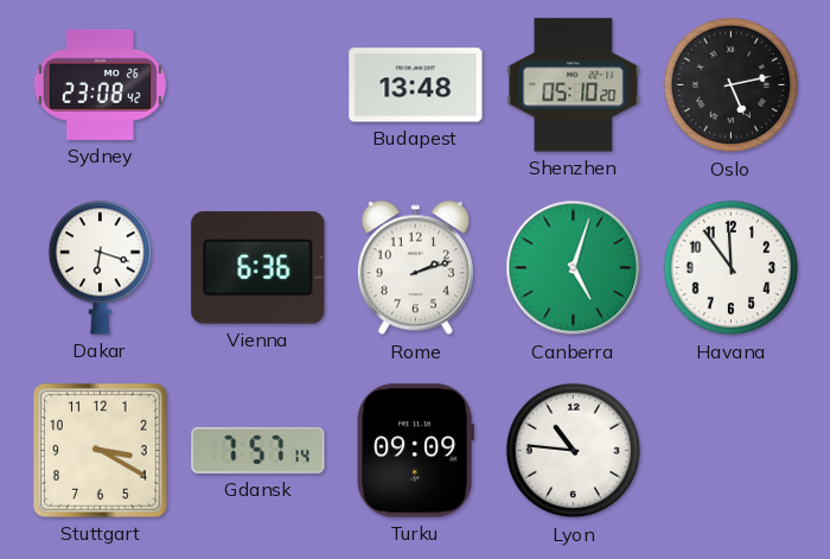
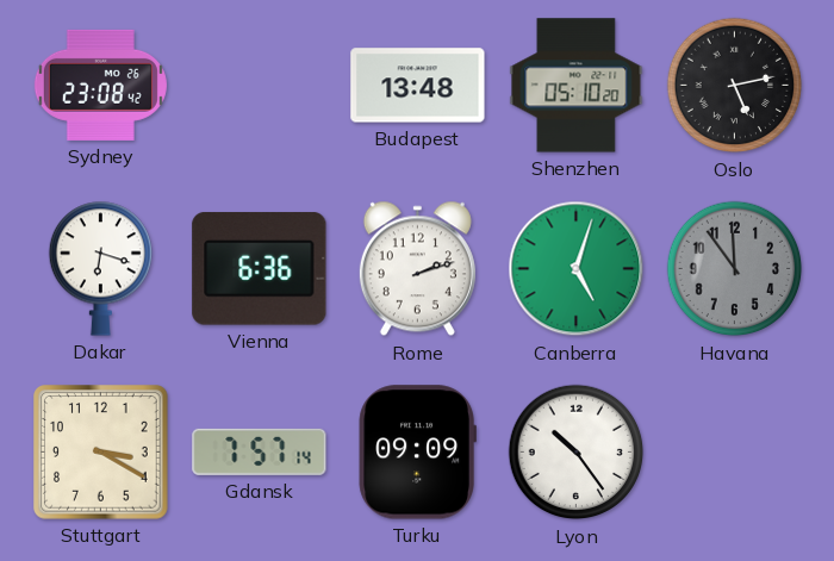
Havana dial: white -> grey (735, 269)
Lyon: 10:46 -> 10:24 (577, 453)
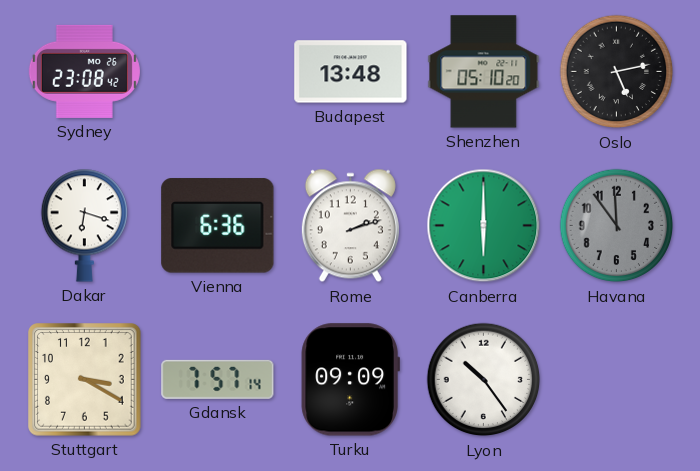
Canberra: 5:03 -> 6:00 (484, 226)
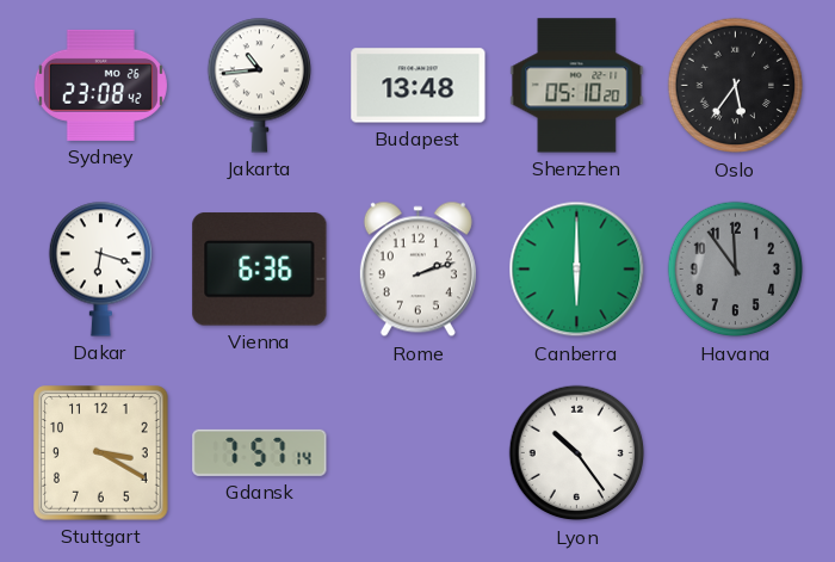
Jakarta: none -> 10:44 (259, 85)
Oslo: 5:13 -> 5:36 (736, 86)
Turku: 09:09 -> none (350, 380)
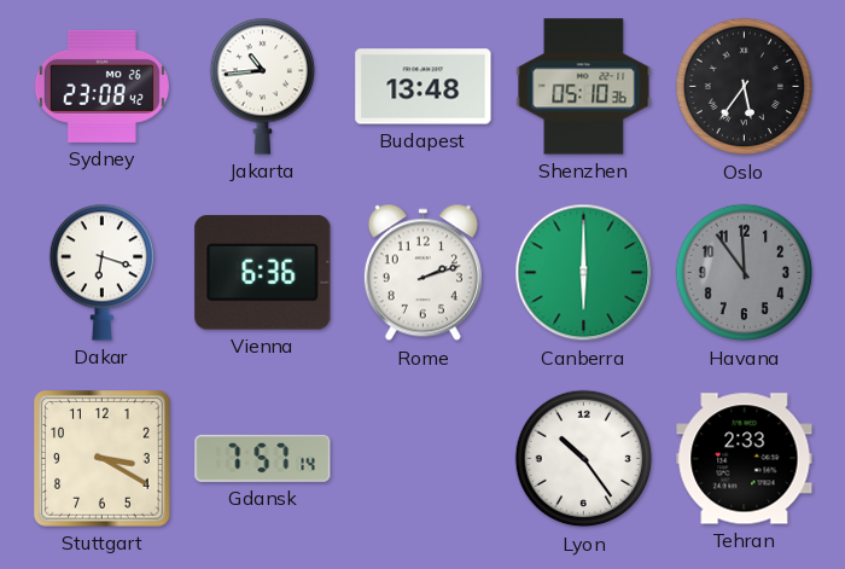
Shenzhen: 05:10:20 -> 05:10:36 (584, 87)
Tehran: none -> 2:33 (745, 459)
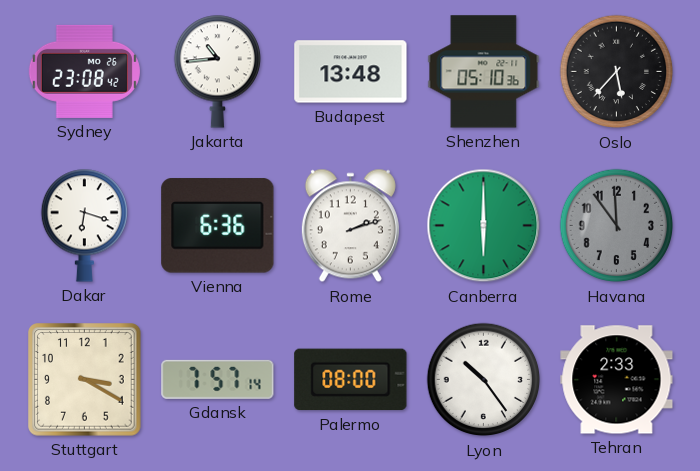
Oslo: 5:36 -> 5:37 (617, 72)
Palermo: none -> 08:00 (351, 380)
